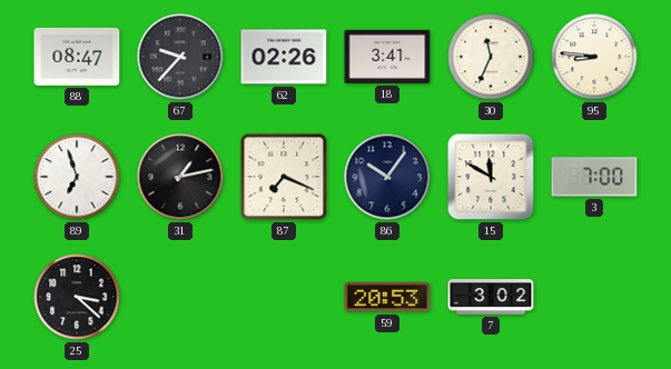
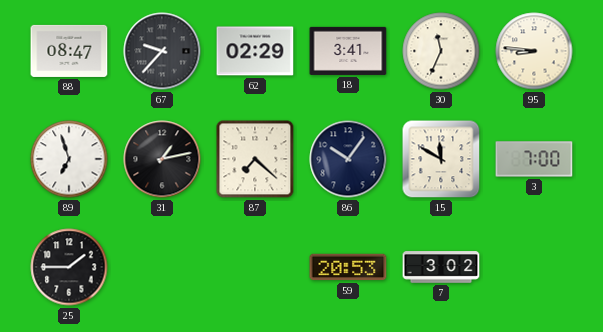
62: 02:26 -> 02:29 (255, 51)
87: 7:19 -> 7:22 (255, 159)
25: 3:22 -> 1:45 (69, 267)
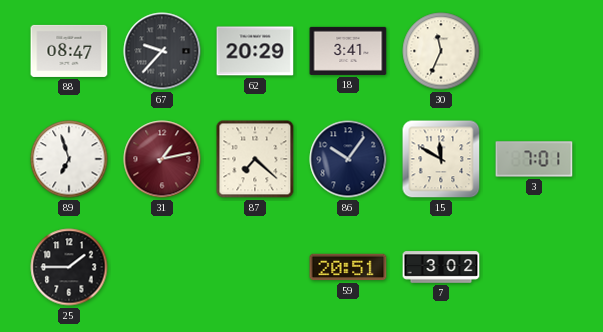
62: 02:29 -> 20:29 (255, 51)
95: 8:46 -> none (534, 51)
31 dial: black -> burgundy (162, 159)
3: 7:00 -> 7:01 (534, 159)
59: 20:53 -> 20:51 (348, 267)
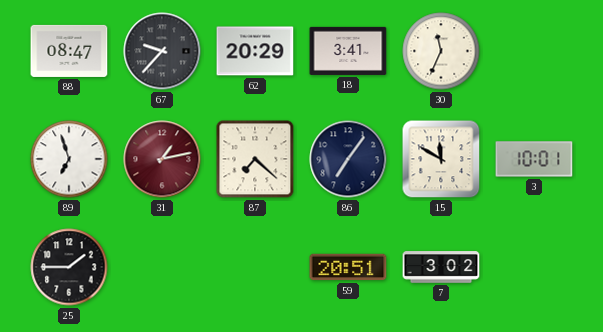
86: 10:06 -> 7:06 (348, 159)
3: 7:01 -> 10:01 (534, 159)
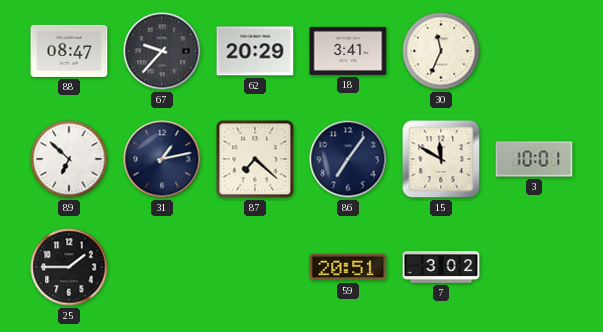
89: 6:57 -> 6:52 (69, 159)
31 dial: burgundy -> navy (162, 159)
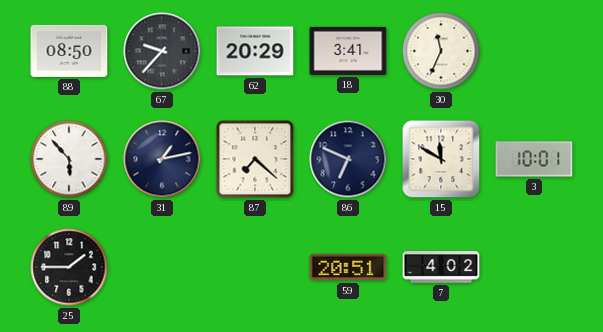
88: 08:47 -> 08:50 (69, 51)
89: 6:52 -> 5:53 (69, 159)
86: 7:06 -> 6:49 (348, 159)
7: 3:02 -> 4:02 (441, 267)
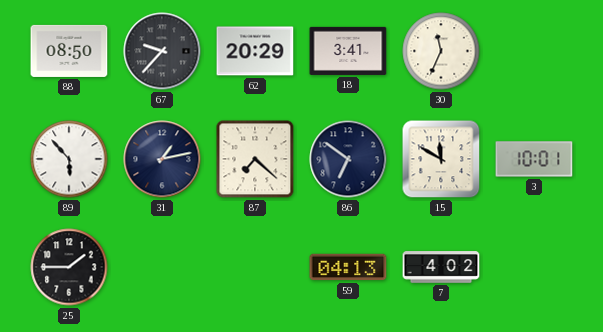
86: 6:49 -> 6:51 (348, 159)
59: 20:51 -> 04:13 (348, 267)
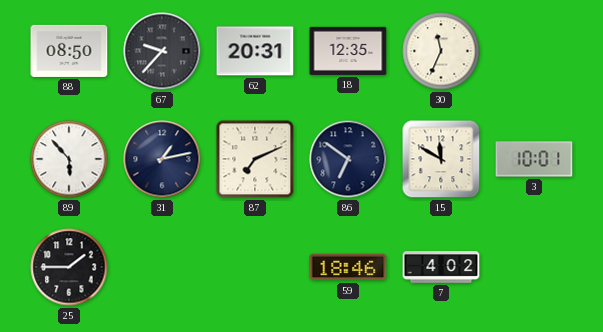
62: 20:29 -> 20:31 (255, 51)
18: 3:41 -> 12:35 (348, 51)
87: 7:22 -> 7:11 (255, 159)
59: 04:13 -> 18:46 (348, 267)
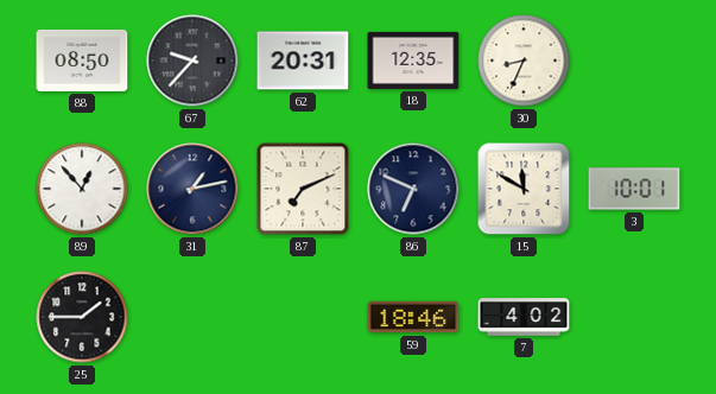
30: 11:34 -> 8:34 (524, 61)
89: 5:53 -> 12:53 (82, 189)
86: 6:51 -> 6:49 (413, 189)
